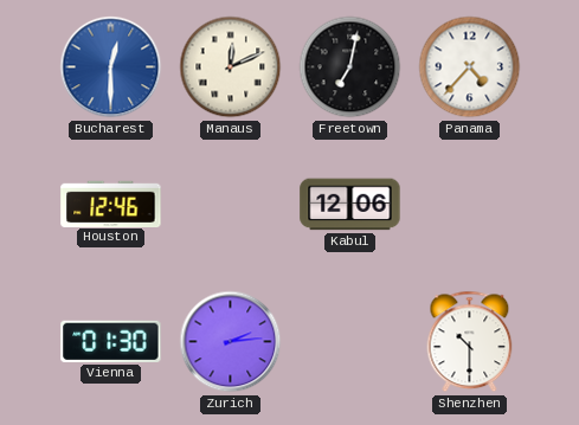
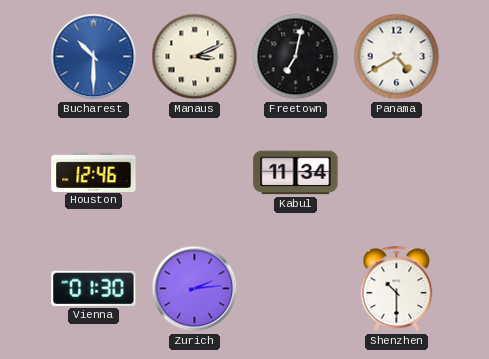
Bucharest: 12:30 -> 10:30 (94, 57)
Manaus: 12:11 -> 3:11 (195, 57)
Panama: 4:37 -> 4:40 (397, 57)
Kabul: 12:06 -> 11:34 (296, 173)
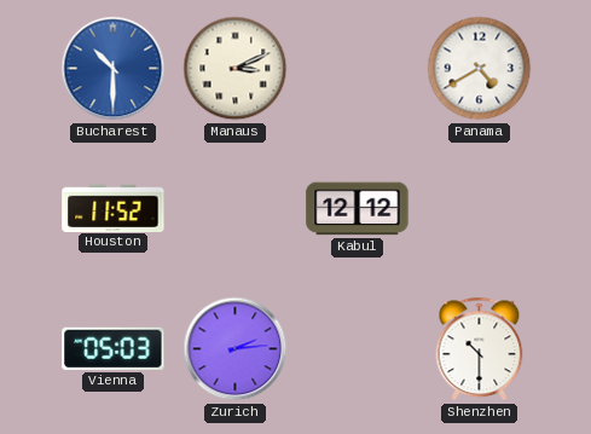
Freetown: 7:02 -> none (296, 57)
Houston: 12:46 -> 11:52 (114, 208)
Kabul: 11:34 -> 12:12 (358, 209)
Vienna: 01:30 -> 05:03 (114, 348)
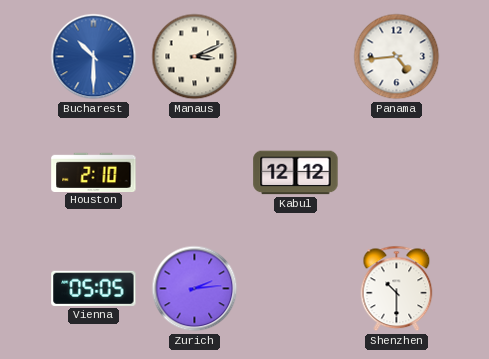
Panama: 4:40 -> 4:44 (397, 57)
Houston: 11:52 -> 2:10 (94, 172)
Vienna: 05:03 -> 05:05 (94, 288)
